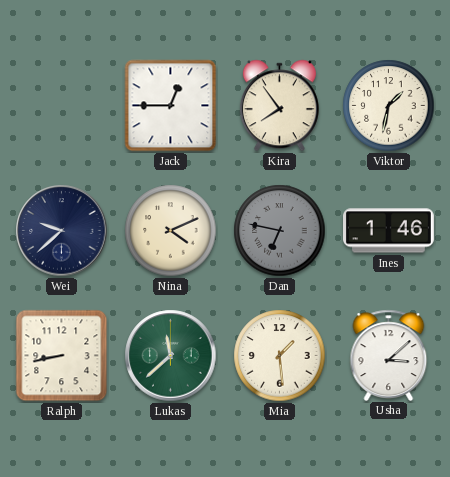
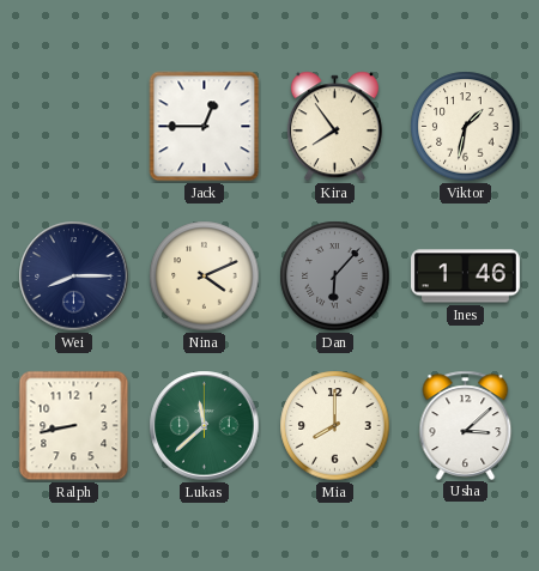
Wei: 9:38 -> 8:15 (74, 277)
Dan: 6:47 -> 6:07 (335, 277)
Mia: 1:29 -> 8:00 (335, 426)
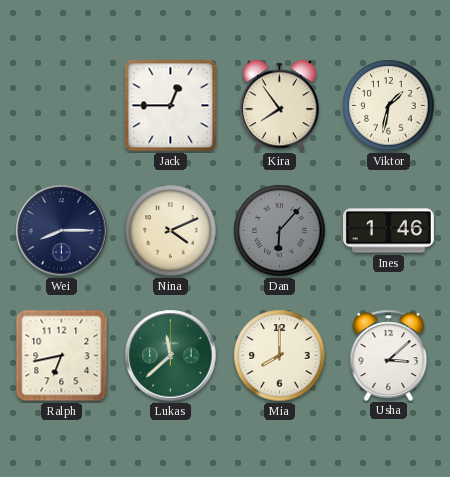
Ralph: 8:43 -> 6:43 (62, 356)
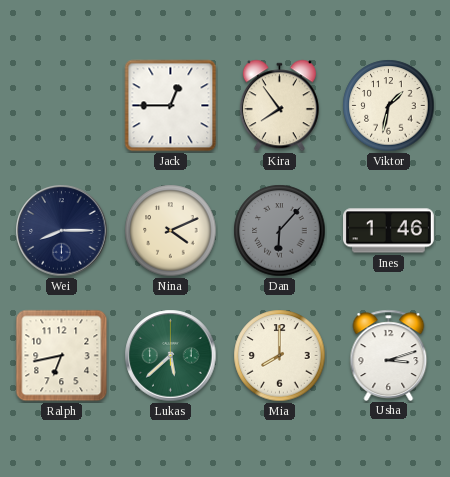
Lukas: 11:38 -> 5:38 (171, 356)
Usha: 3:08 -> 3:12 (389, 355)
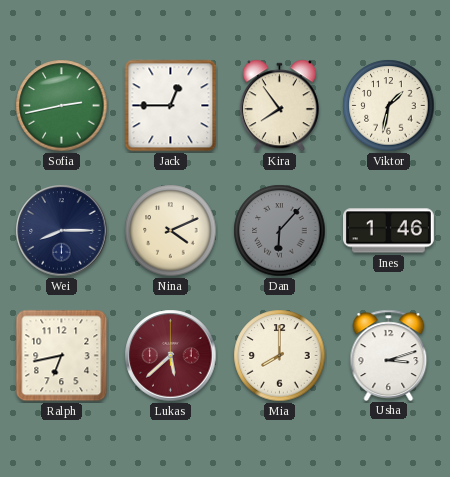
Sofia: none -> 2:43 (62, 106)
Lukas dial: green -> burgundy (171, 356)
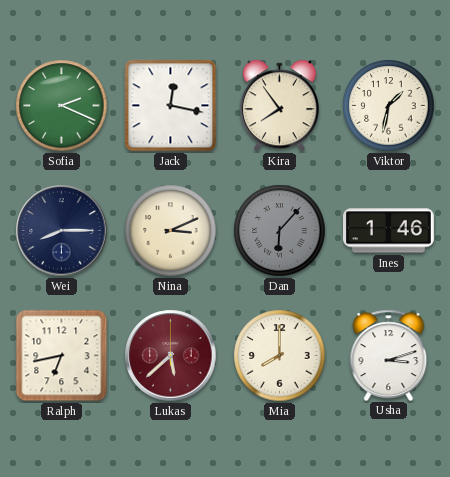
Sofia: 2:43 -> 2:19 (62, 106)
Jack: 12:45 -> 12:17 (171, 106)
Nina: 4:11 -> 3:11 (171, 231)
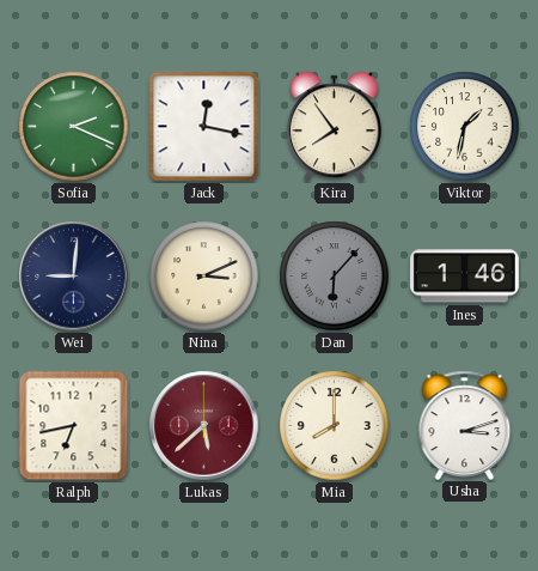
Wei: 8:15 -> 9:01 (74, 277)
